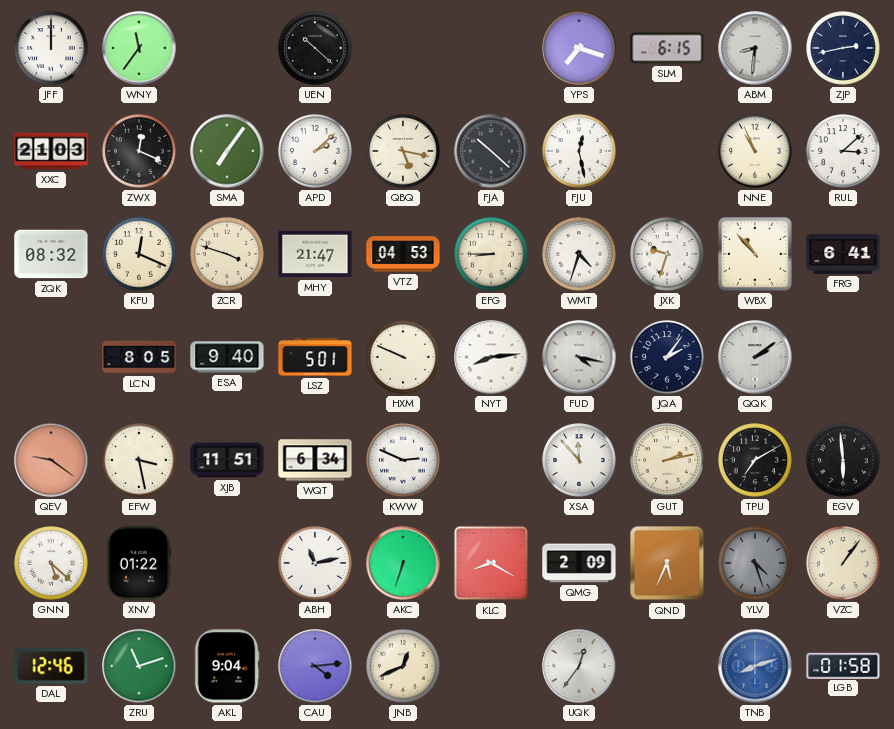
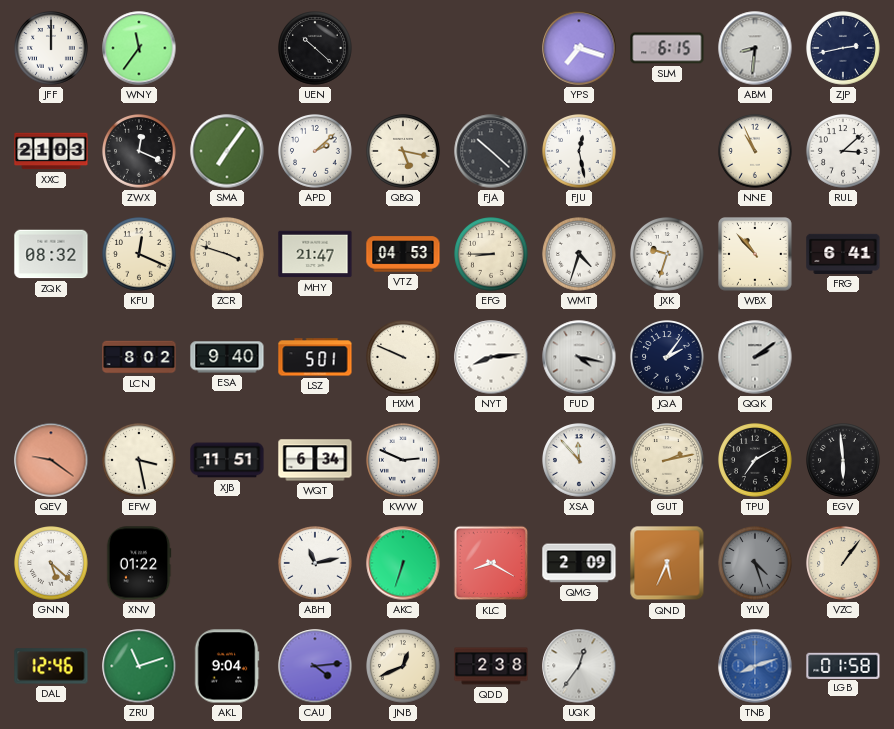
LCN: 8:05 -> 8:02 (139, 357)
QDD: none -> 2:38 (491, 666)
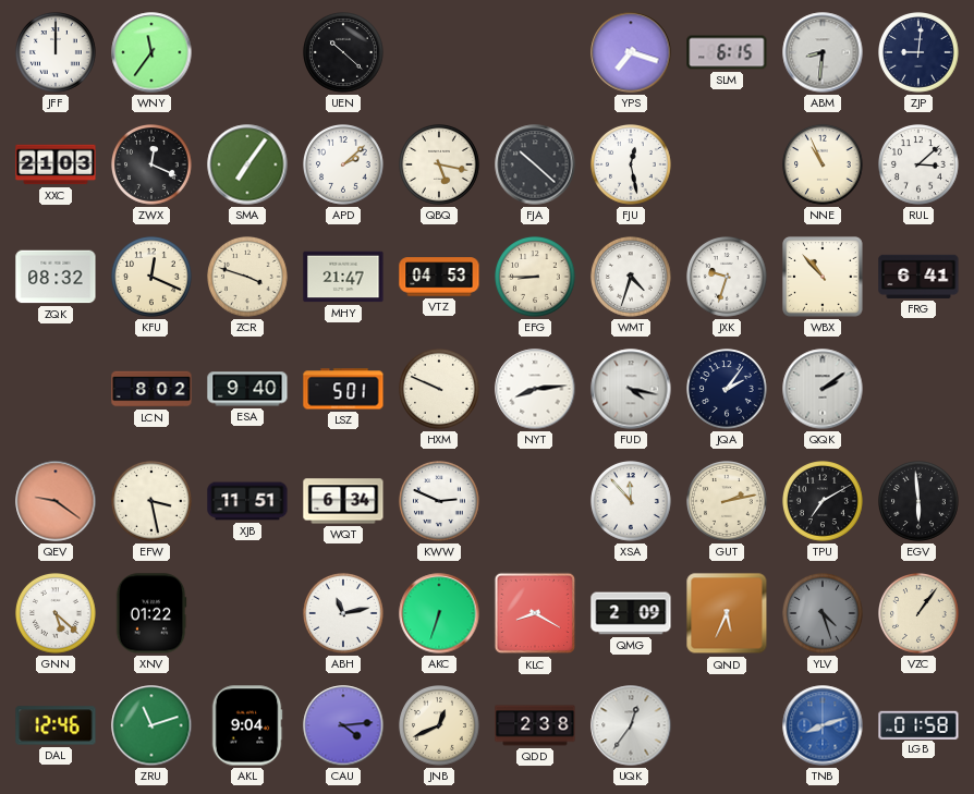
ZJP: 2:43 -> 9:01 (920, 53)
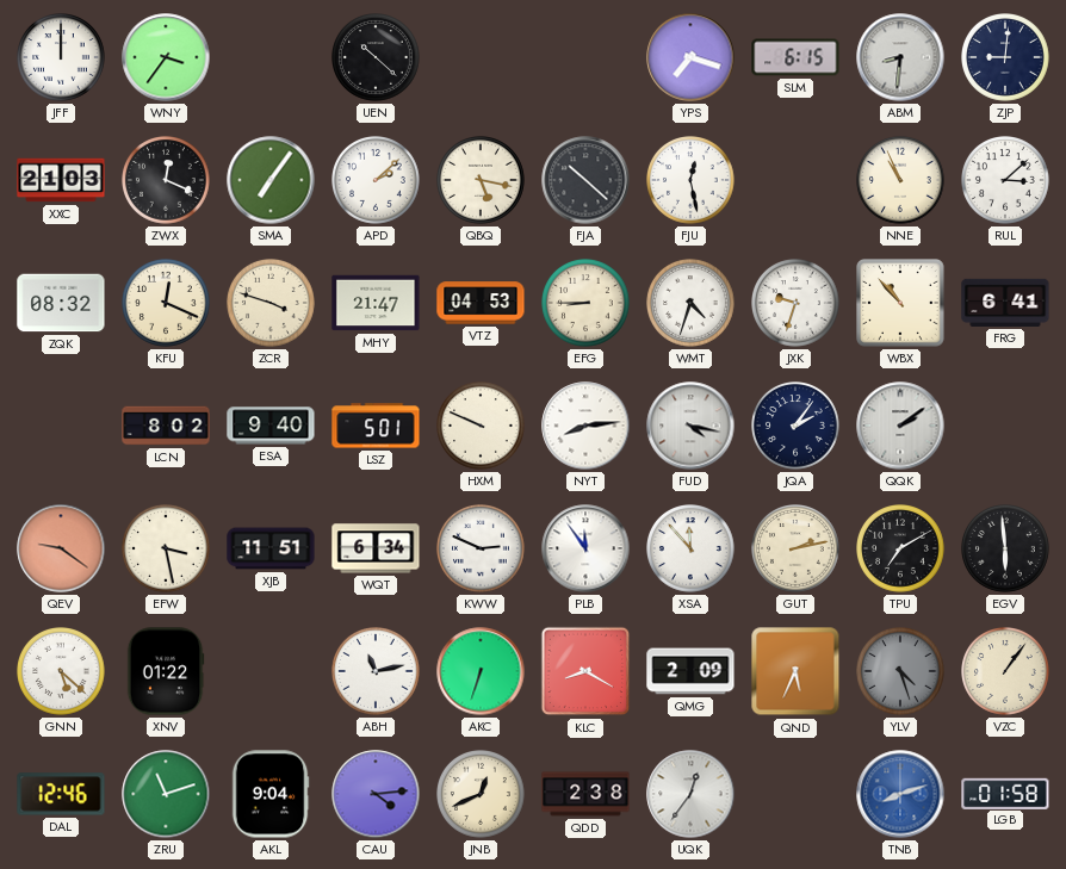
WNY: 11:36 -> 3:36 (166, 57)
PLB: none -> 11:54 (585, 548)
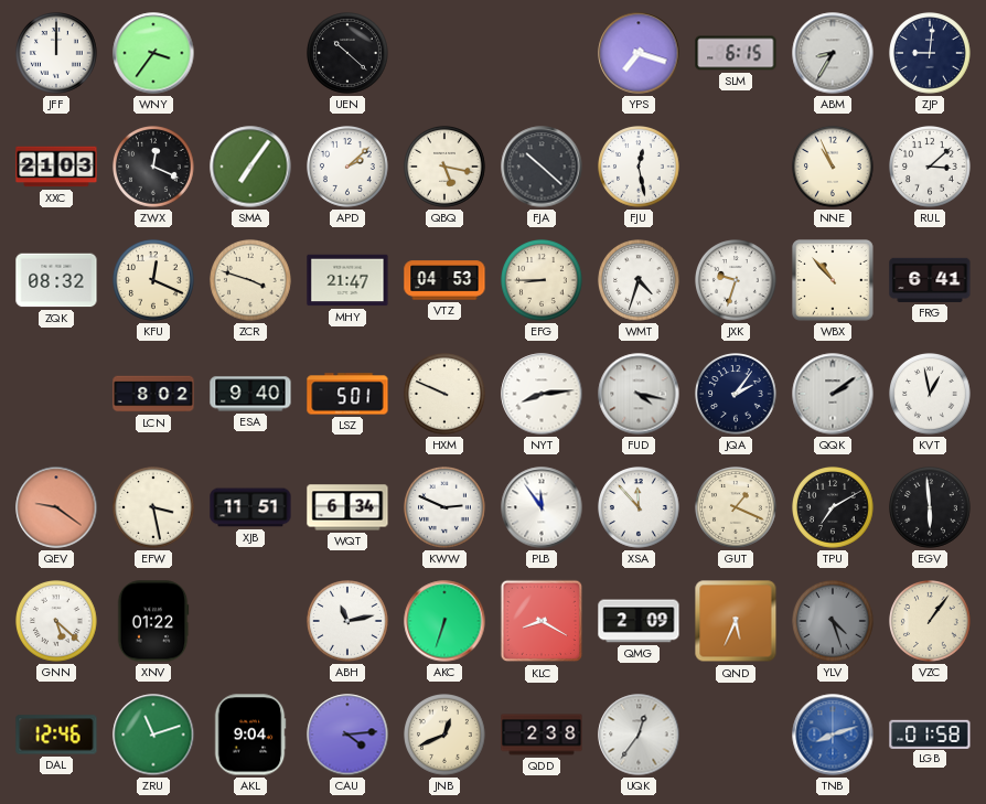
ABM: 8:31 -> 8:35 (833, 53)
KVT: none -> 12:58 (931, 395)
GUT: 2:13 -> 1:19 (737, 508)
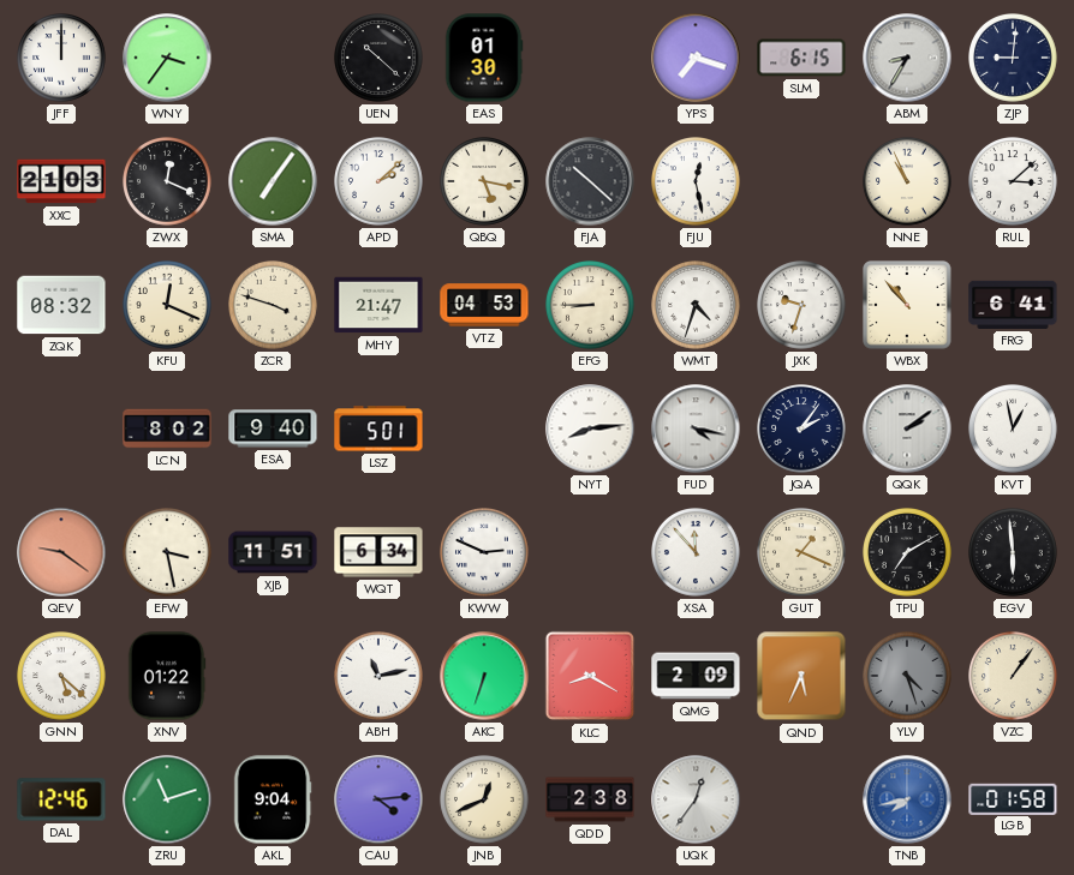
EAS: none -> 01:30 (484, 58)
HXM: 9:49 -> none (446, 395)
PLB: 11:54 -> none (542, 507)
TNB: 8:12 -> 7:43 (907, 799)
